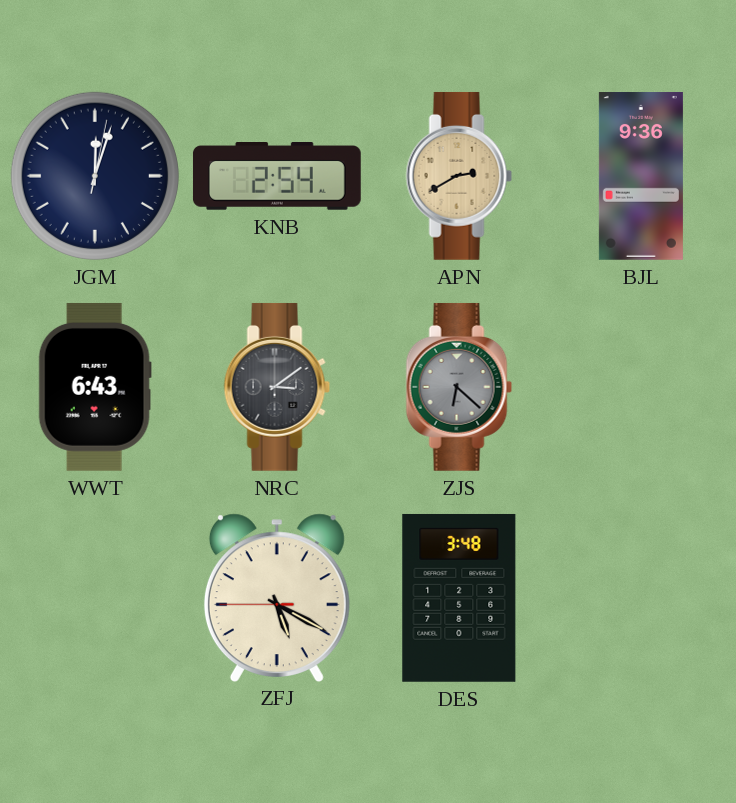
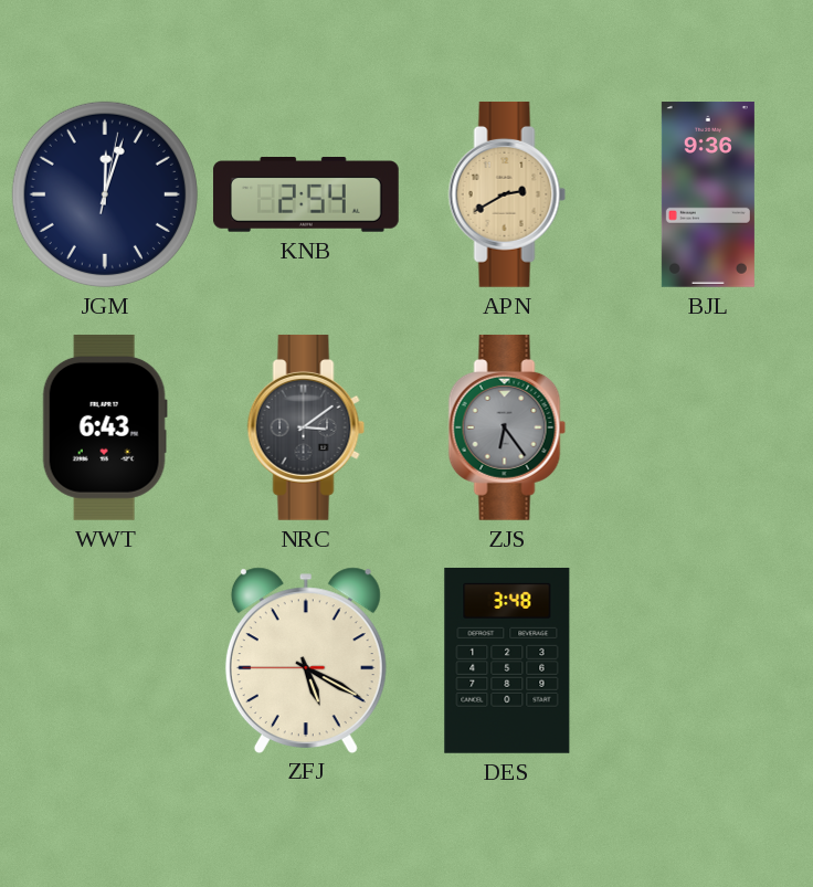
ZJS: 6:22 -> 6:24 (507, 427)
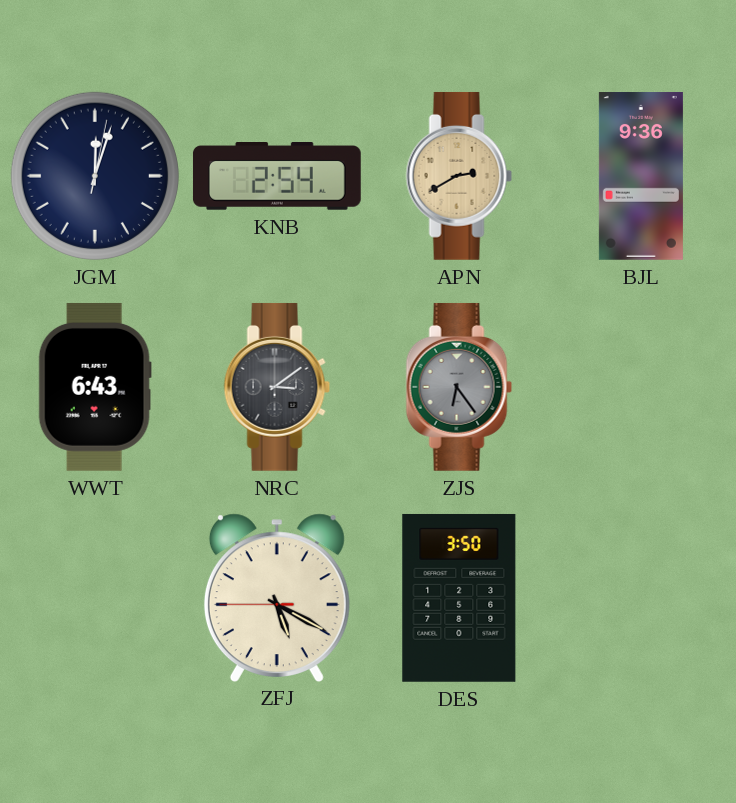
DES: 3:48 -> 3:50 (459, 598)
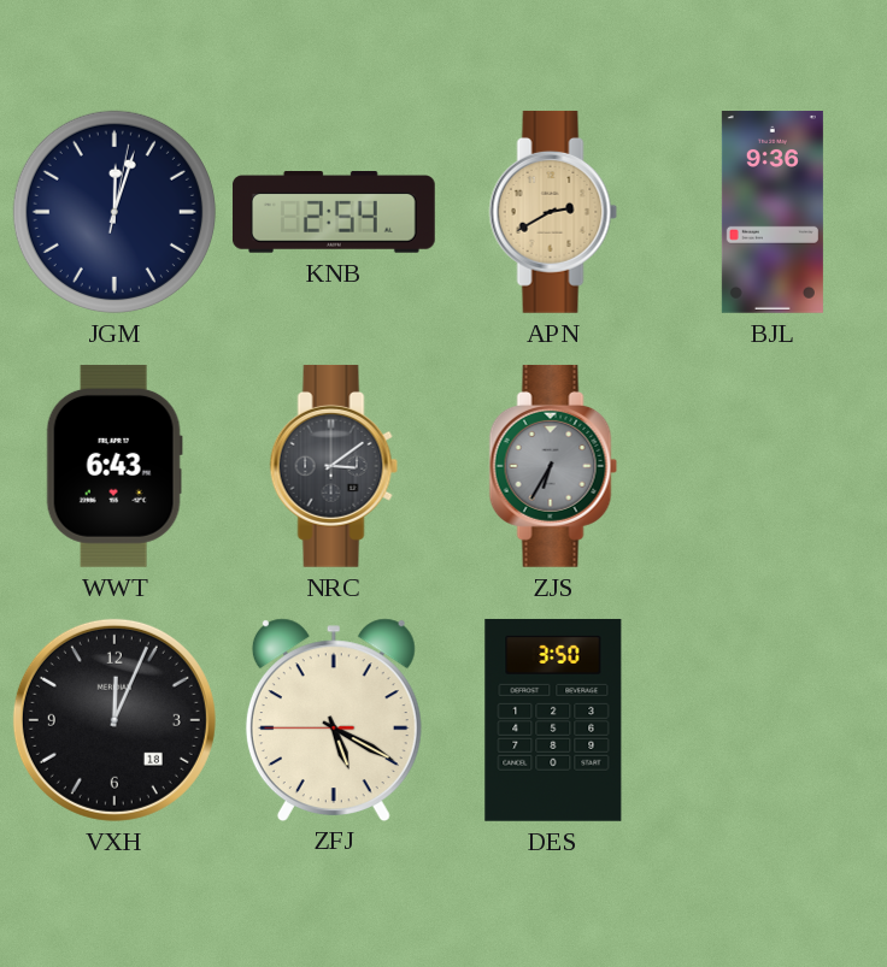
ZJS: 6:24 -> 6:35 (553, 466)
VXH: none -> 12:04 (114, 720)
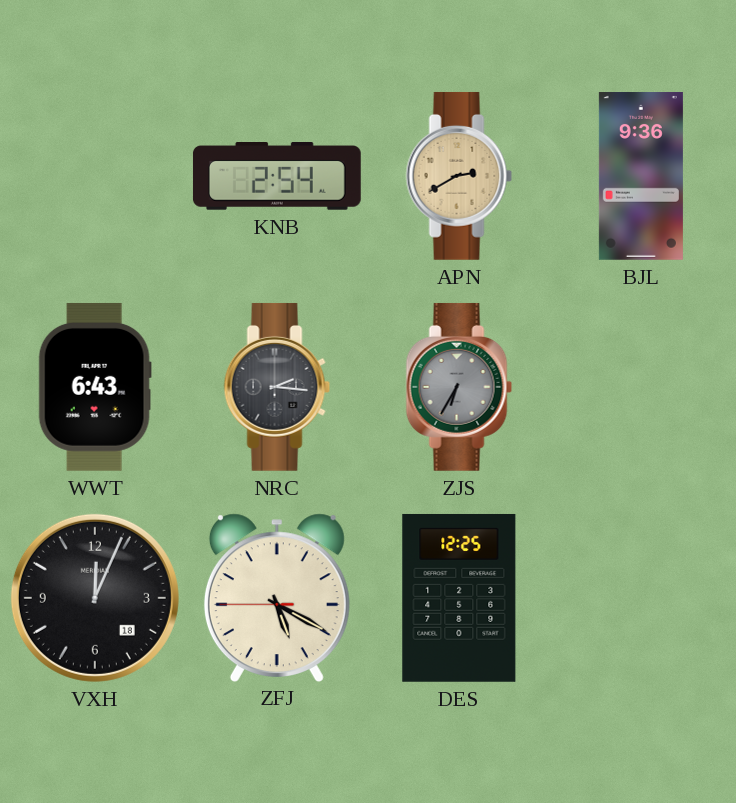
JGM: 12:03 -> none (114, 212)
NRC: 3:09 -> 2:16 (277, 387)
DES: 3:50 -> 12:25 (459, 598)
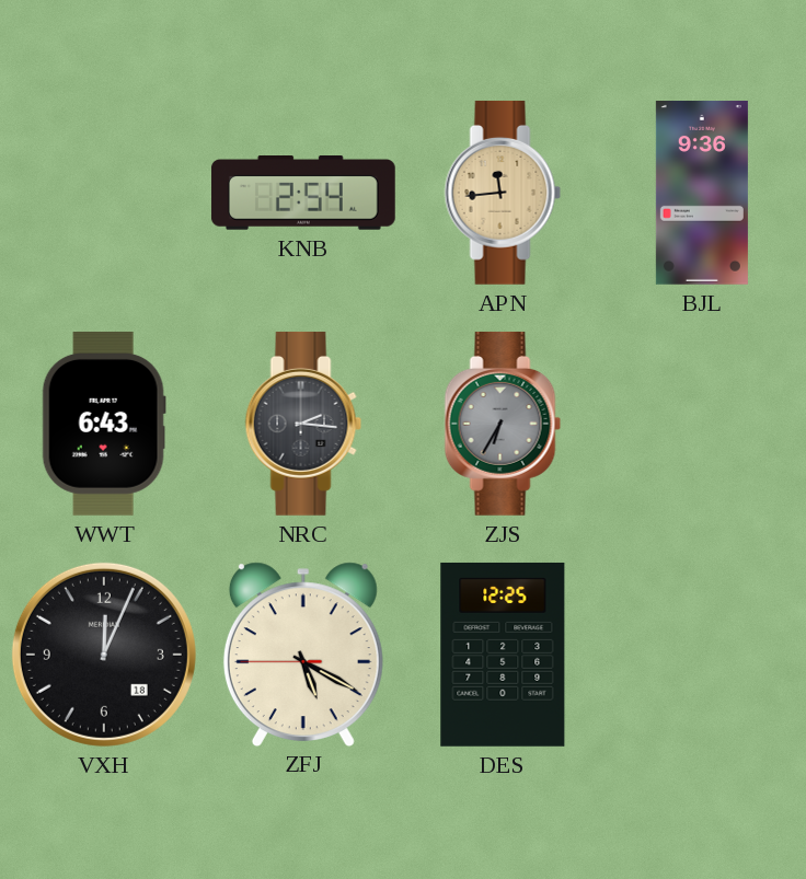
APN: 2:40 -> 11:44 (503, 193)
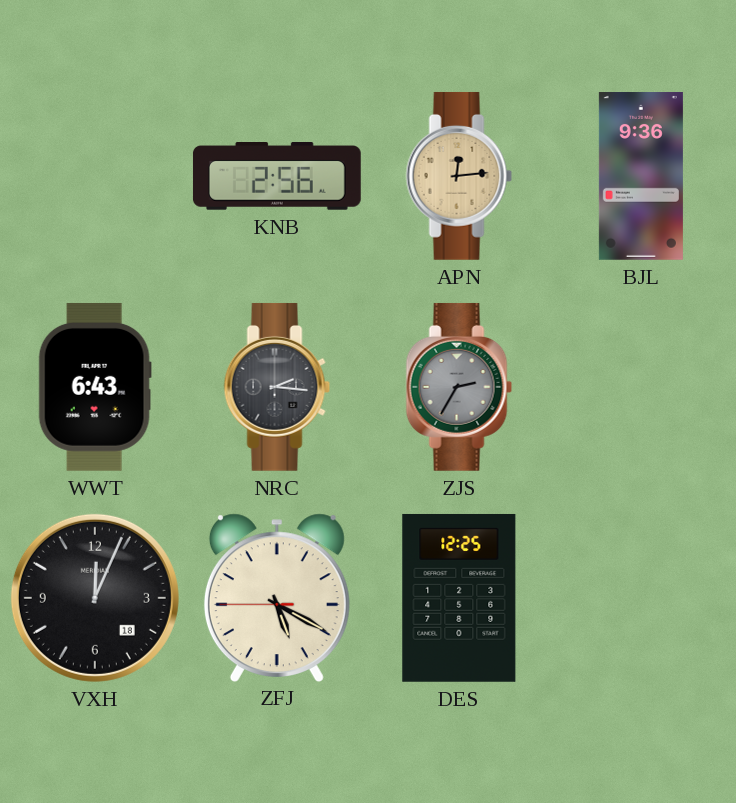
KNB: 2:54 -> 2:56 (277, 177)
APN: 11:44 -> 12:14 (459, 176)
ZJS: 6:35 -> 2:35 (459, 387)
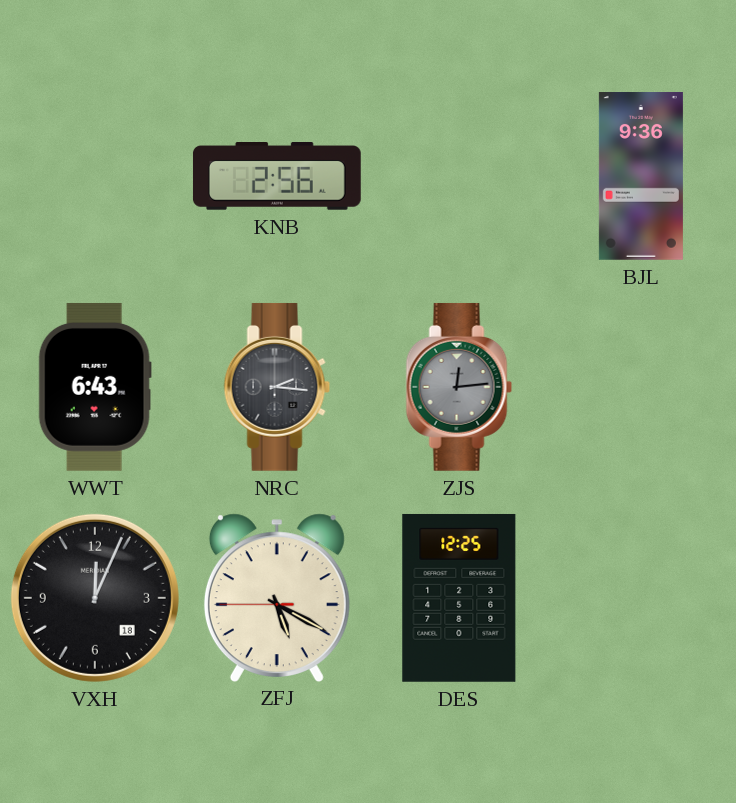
APN: 12:14 -> none (459, 176)
ZJS: 2:35 -> 12:14 (459, 387)
